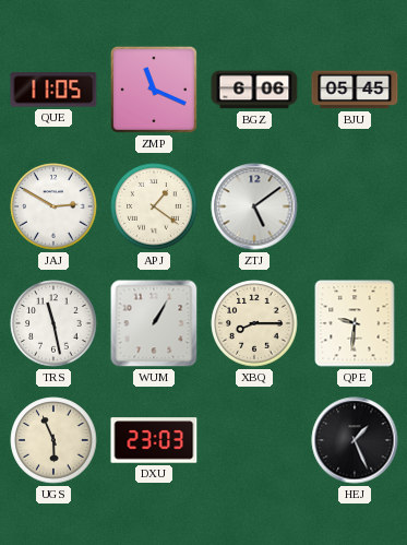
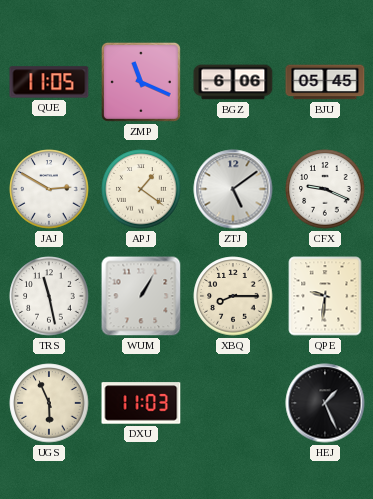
CFX: none -> 9:19 (325, 189)
DXU: 23:03 -> 11:03 (141, 403)
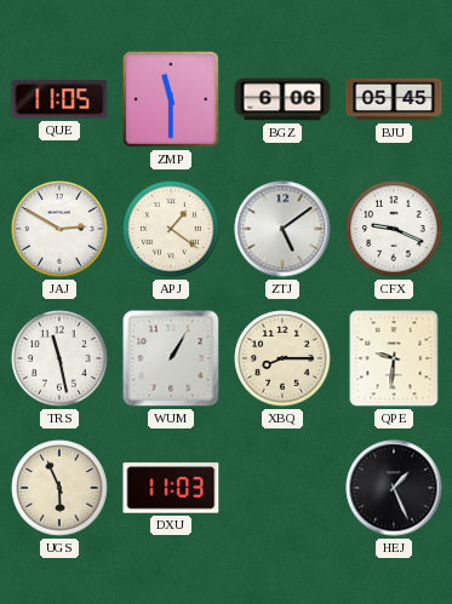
ZMP: 11:19 -> 11:30 (171, 99)
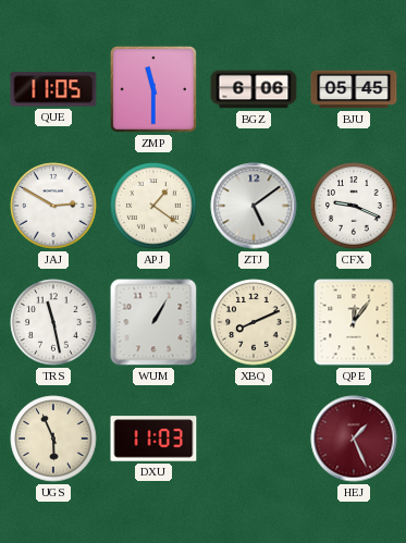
XBQ: 8:15 -> 8:11 (254, 322)
QPE: 9:31 -> 12:06 (354, 322)
HEJ dial: black -> burgundy (354, 439)
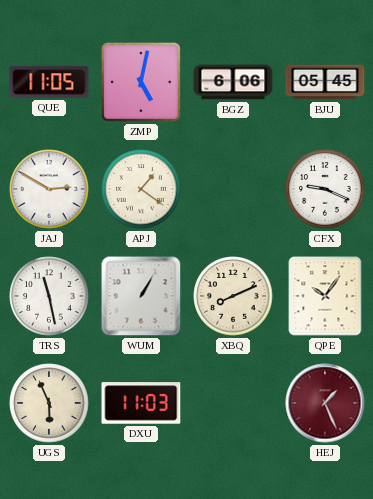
ZMP: 11:30 -> 5:02 (141, 82)
ZTJ: 5:09 -> none (254, 206)
QPE: 12:06 -> 10:06 (325, 296)
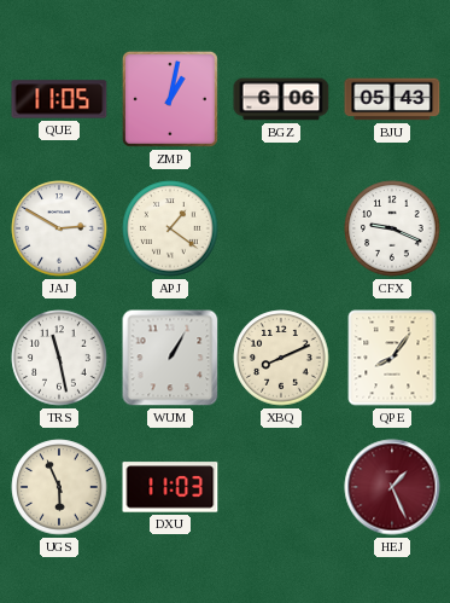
ZMP: 5:02 -> 1:02 (170, 99)
BJU: 05:45 -> 05:43 (392, 99)
QPE: 10:06 -> 8:06 (392, 358)
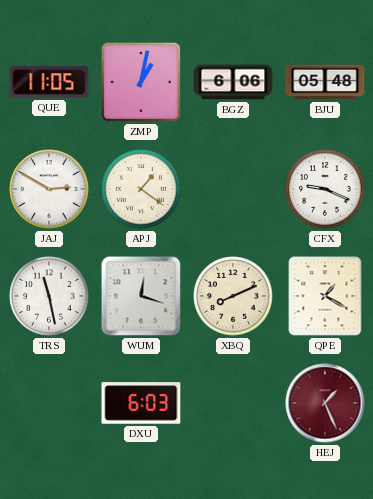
BJU: 05:43 -> 05:48 (325, 82)
WUM: 1:05 -> 12:18 (141, 296)
QPE: 8:06 -> 1:20 (325, 296)
UGS: 5:56 -> none (59, 487)
DXU: 11:03 -> 6:03 (141, 403)
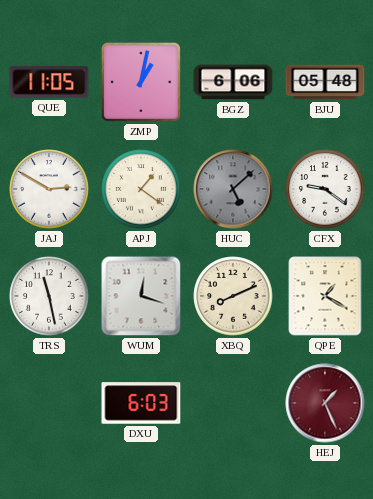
HUC: none -> 5:08 (233, 189)
CFX: 9:19 -> 9:21 (325, 189)
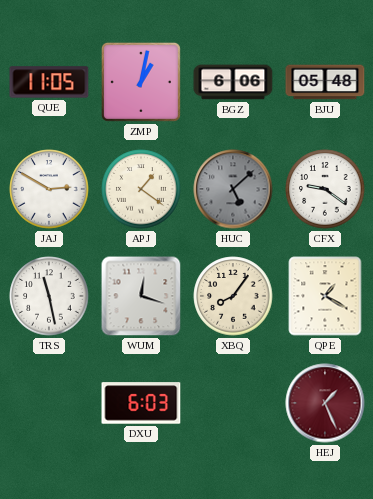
XBQ: 8:11 -> 8:06 (233, 296)
